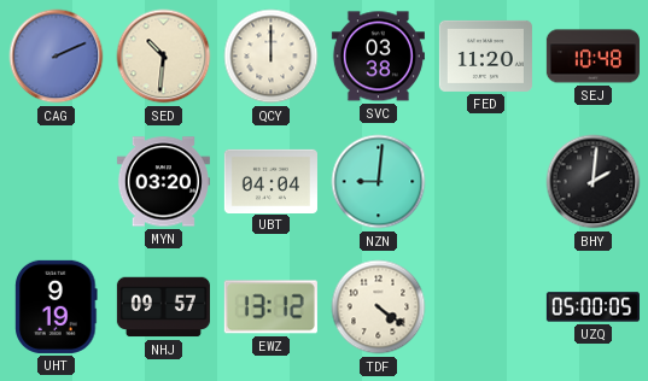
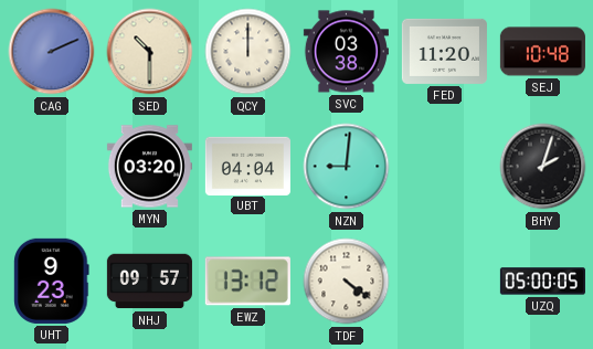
SED: 10:31 -> 10:30 (150, 52)
BHY: 2:01 -> 2:03 (543, 167)
UHT: 9:19 -> 9:23 (52, 281)
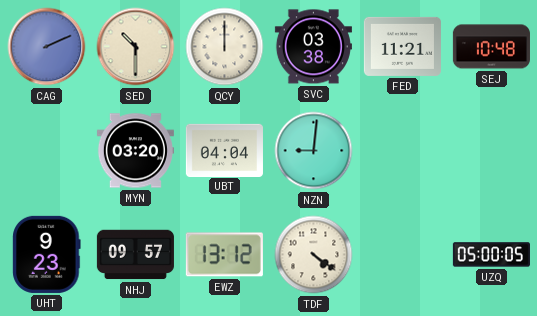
FED: 11:20 -> 11:21 (402, 46)
BHY: 2:03 -> none (543, 167)
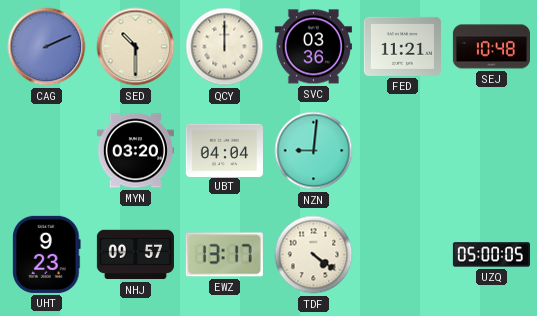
SVC: 03:38 -> 03:36 (313, 47)
EWZ: 13:12 -> 13:17 (224, 255)
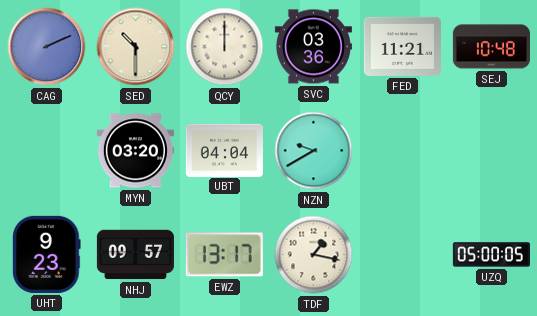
NZN: 9:01 -> 9:40 (314, 151)
TDF: 4:21 -> 1:17 (314, 255)
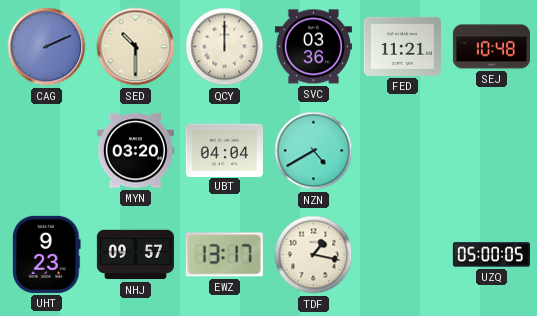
NZN: 9:40 -> 4:40 (314, 151)
